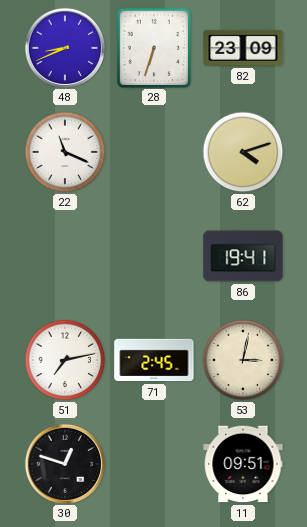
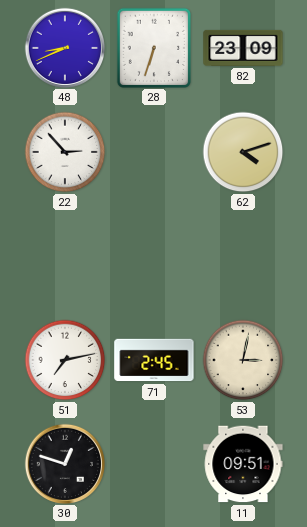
22: 11:19 -> 2:53 (65, 152)
86: 19:41 -> none (243, 256)
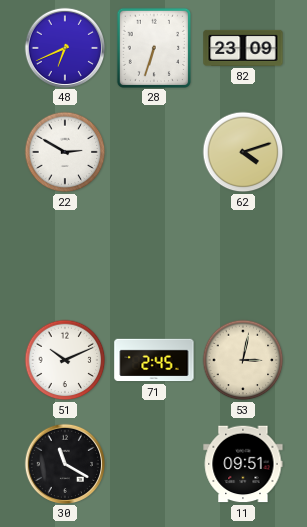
48: 8:41 -> 6:41 (64, 47)
22: 2:53 -> 2:50 (65, 152)
51: 7:13 -> 10:11 (65, 360)
30: 12:48 -> 11:20 (64, 463)
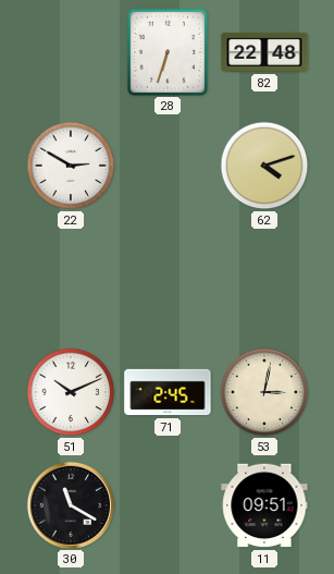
48: 6:41 -> none (64, 47)
82: 23:09 -> 22:48 (264, 52)
